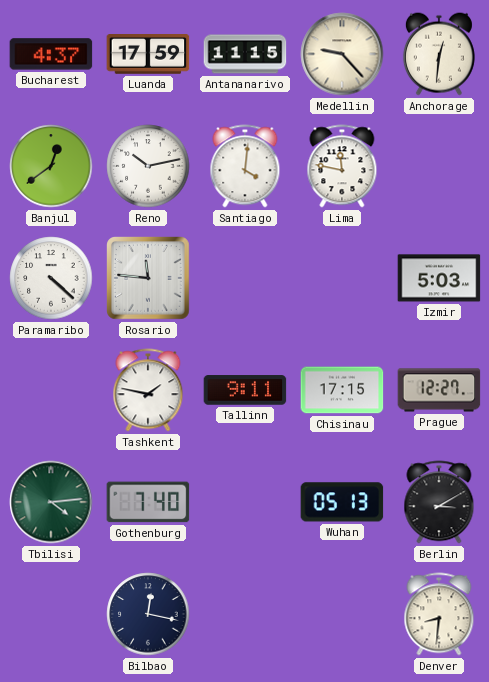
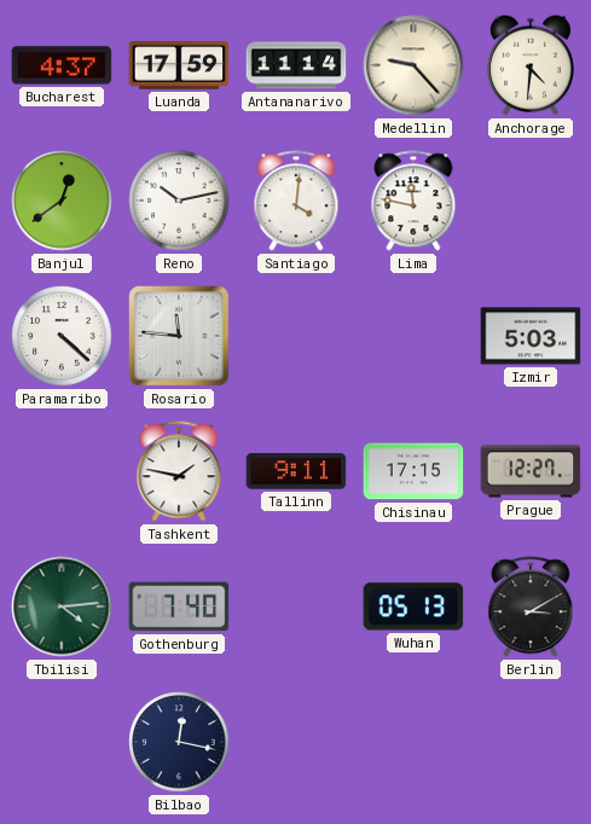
Antananarivo: 11:15 -> 11:14 (296, 65)
Anchorage: 12:31 -> 4:31 (531, 65)
Denver: 8:31 -> none (439, 614)
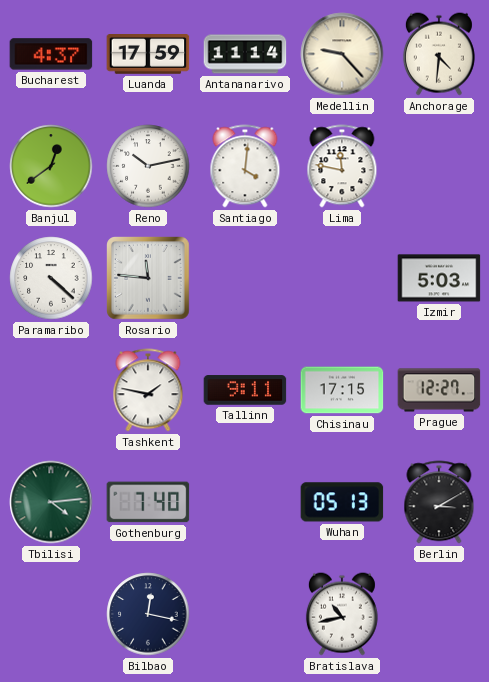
Bratislava: none -> 10:43 (342, 614)
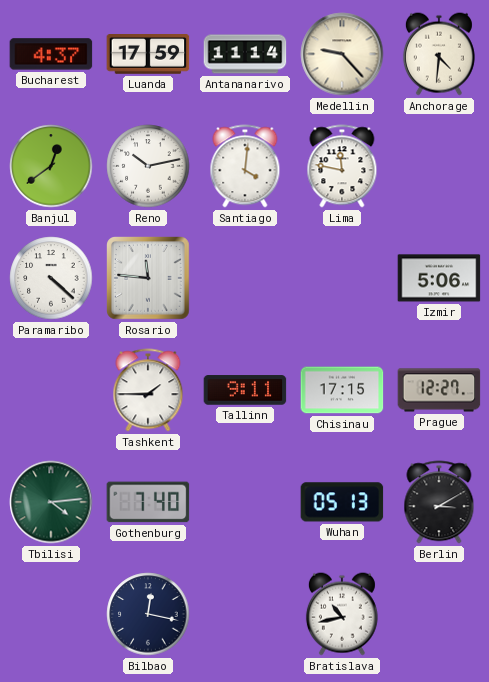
Izmir: 5:03 -> 5:06 (439, 278)
Tashkent: 1:47 -> 1:45 (148, 390)
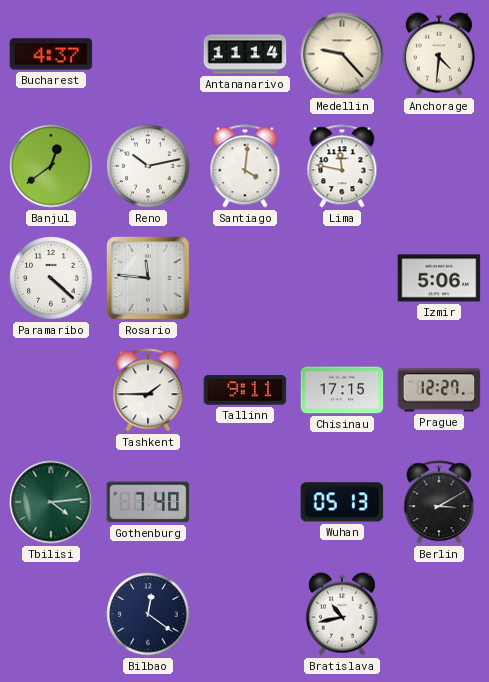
Luanda: 17:59 -> none (148, 55)
Bilbao: 12:17 -> 12:21 (148, 614)
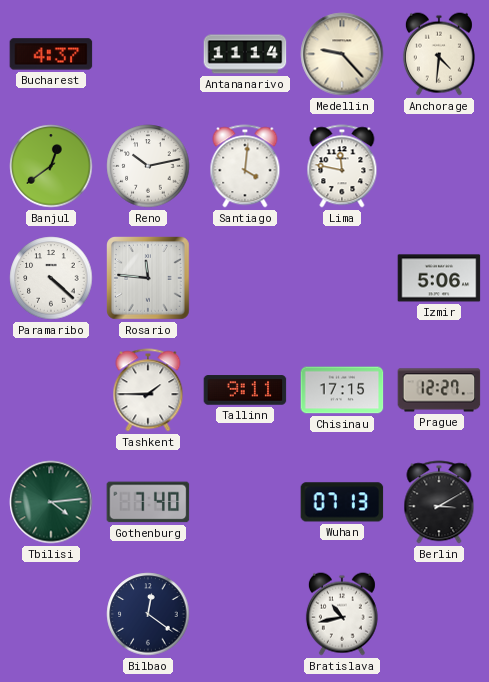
Wuhan: 05:13 -> 07:13 (342, 502)
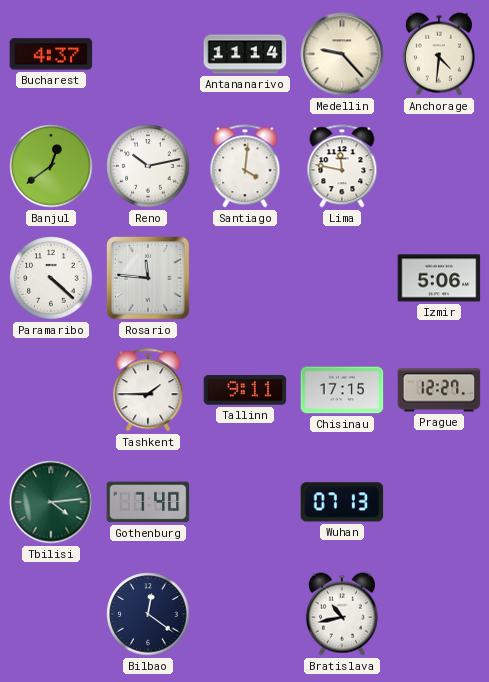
Berlin: 3:10 -> none (439, 502)
